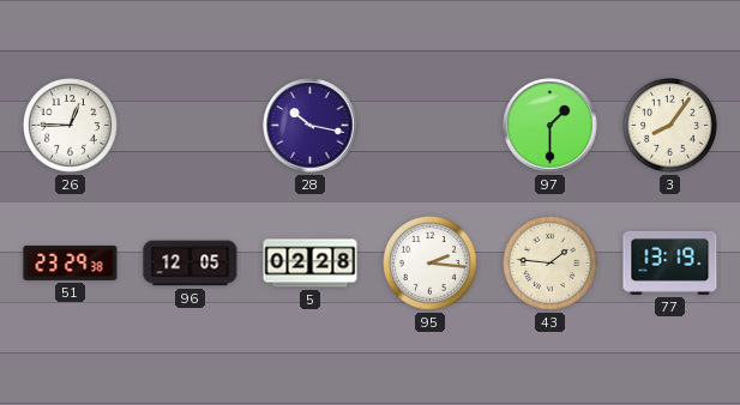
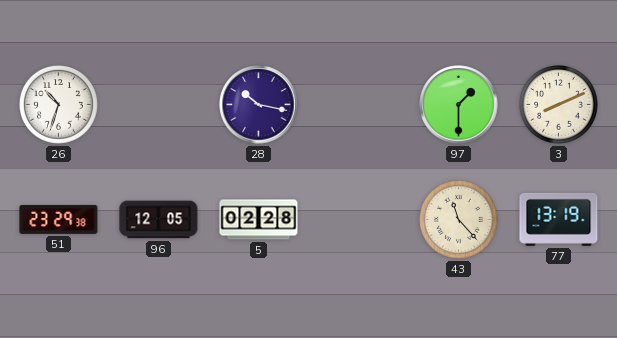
26: 12:45 -> 10:33 (59, 105)
3: 8:06 -> 8:11 (559, 105)
95: 2:16 -> none (431, 264)
43: 1:46 -> 11:23 (459, 220)
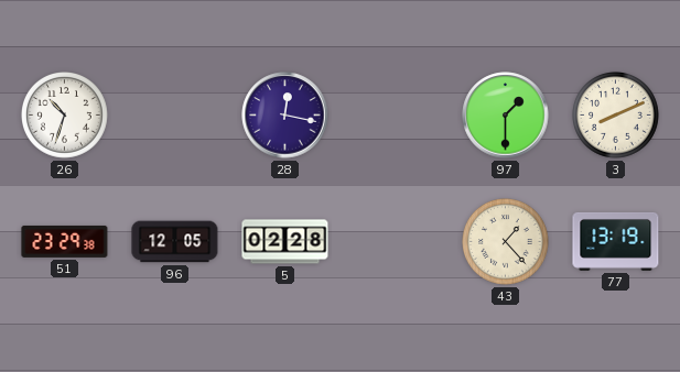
28: 10:17 -> 12:17 (285, 116)
43: 11:23 -> 1:23 (506, 242)
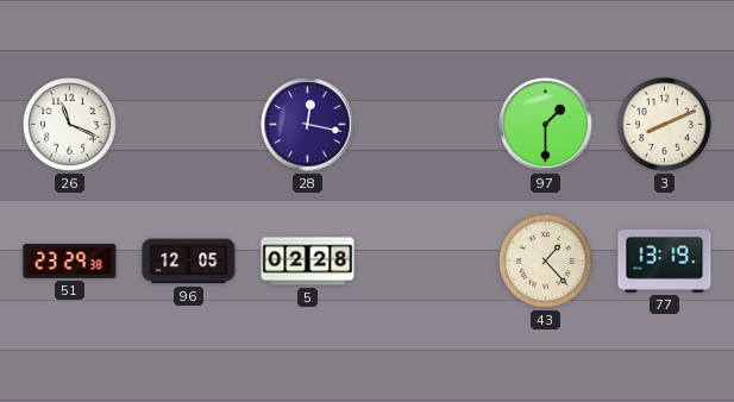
26: 10:33 -> 11:19 (70, 125)
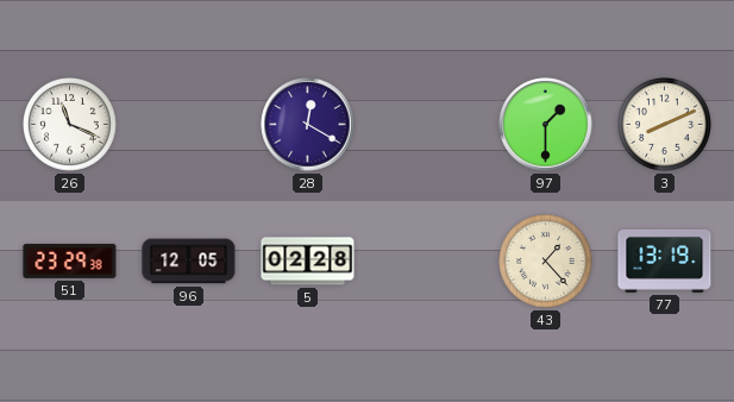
28: 12:17 -> 12:20 (308, 125)
